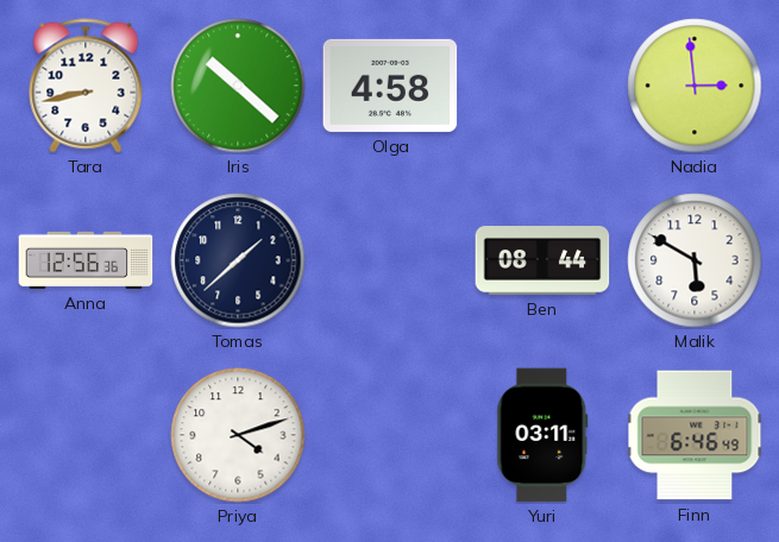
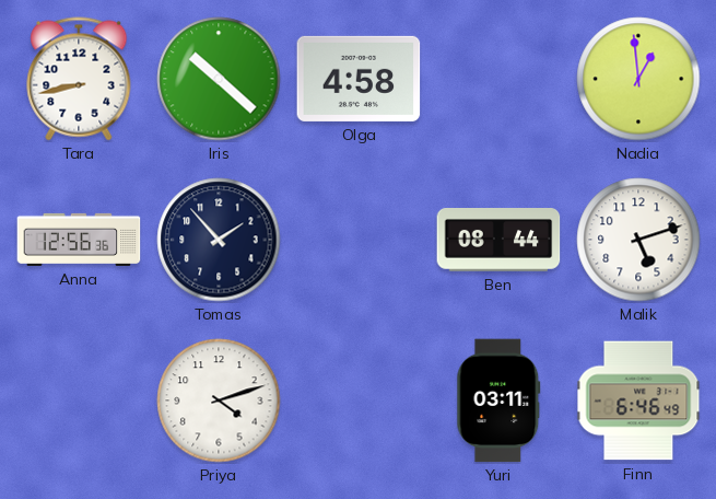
Nadia: 2:59 -> 12:59 (638, 79)
Tomas: 1:38 -> 1:53 (219, 240)
Malik: 5:50 -> 5:12 (638, 240)
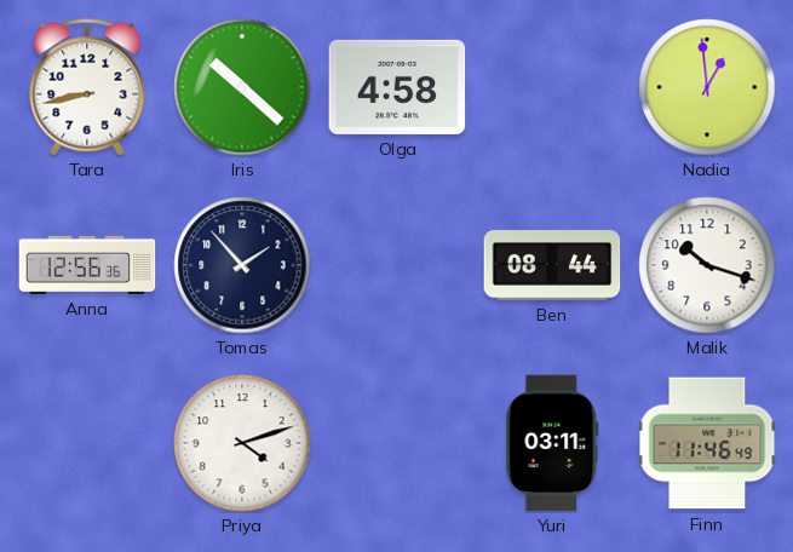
Malik: 5:12 -> 10:18 (707, 265)
Finn: 6:46 -> 11:46 (707, 443)
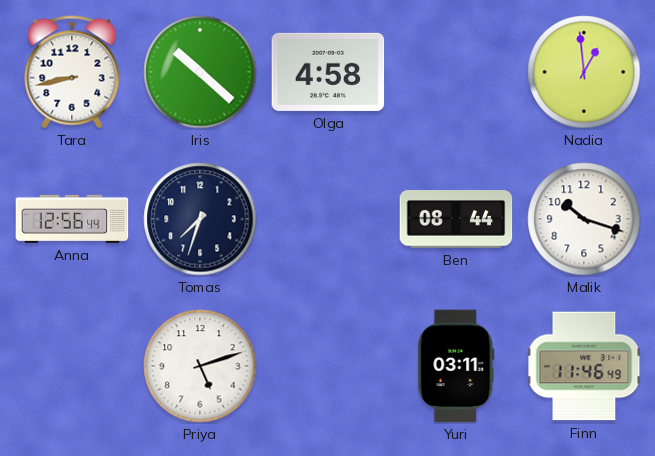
Anna: 12:56:36 -> 12:56:44 (72, 219)
Tomas: 1:53 -> 7:33 (200, 219)
Priya: 4:12 -> 5:12 (200, 366)
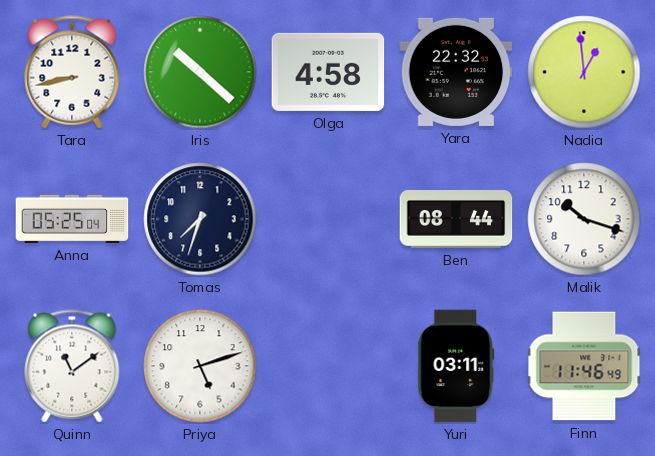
Yara: none -> 22:32 (456, 72)
Anna: 12:56 -> 05:25 (72, 219)
Quinn: none -> 11:09 (72, 366)
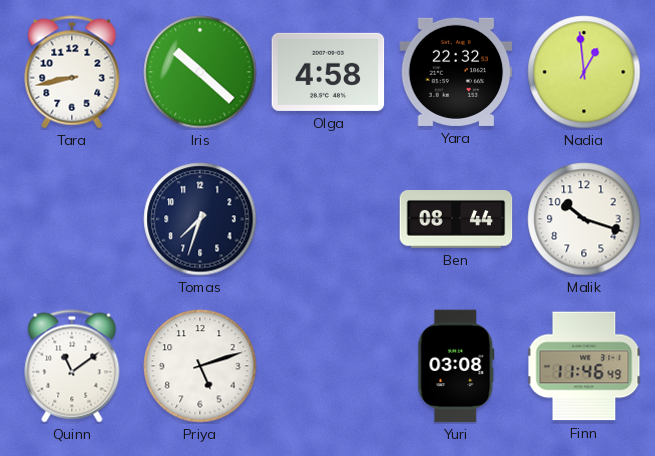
Anna: 05:25 -> none (72, 219)
Yuri: 03:11 -> 03:08 (456, 366)
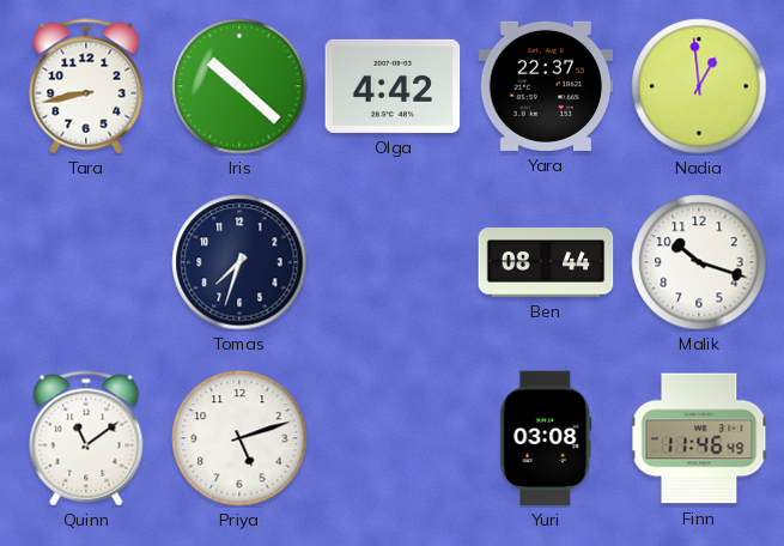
Olga: 4:58 -> 4:42 (393, 86)
Yara: 22:32 -> 22:37 (546, 86)
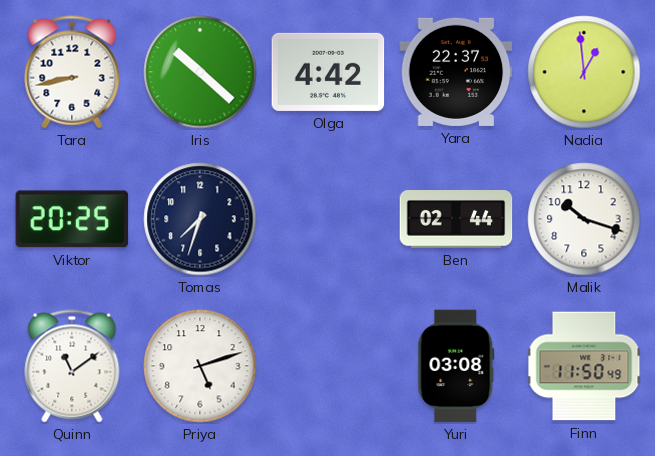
Viktor: none -> 20:25 (72, 219)
Ben: 08:44 -> 02:44 (456, 219)
Finn: 11:46 -> 11:50 (584, 366)
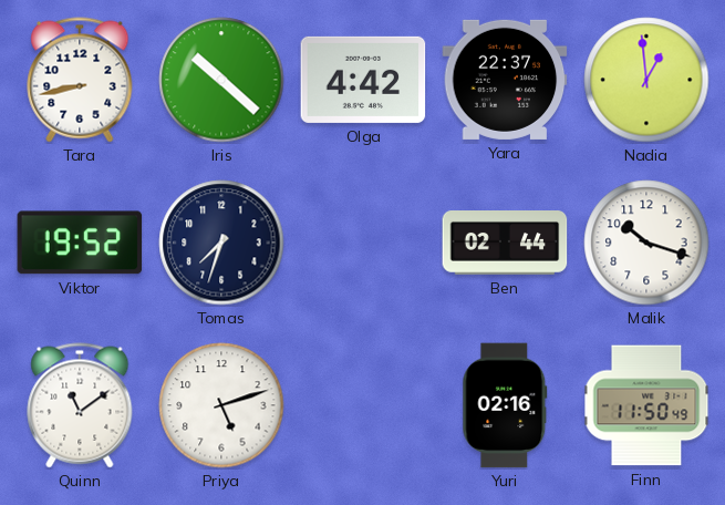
Viktor: 20:25 -> 19:52 (80, 243)
Yuri: 03:08 -> 02:16 (505, 405)
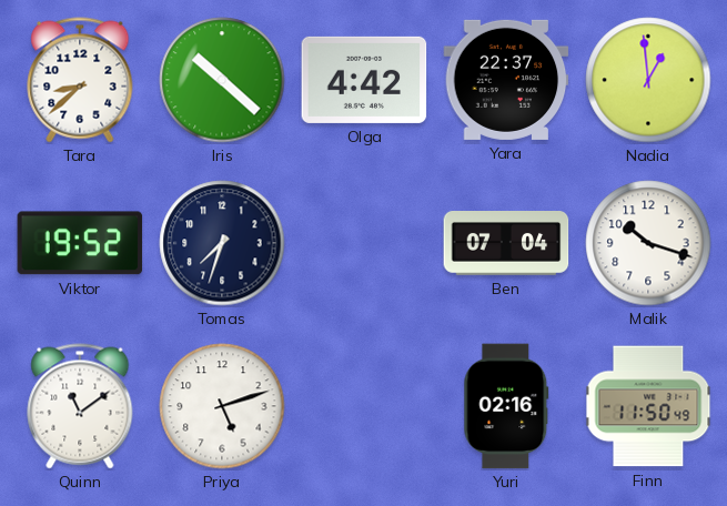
Tara: 8:43 -> 8:38 (80, 80)
Ben: 02:44 -> 07:04 (506, 243)
